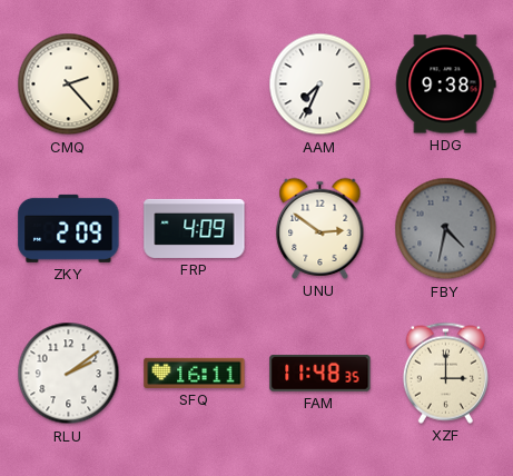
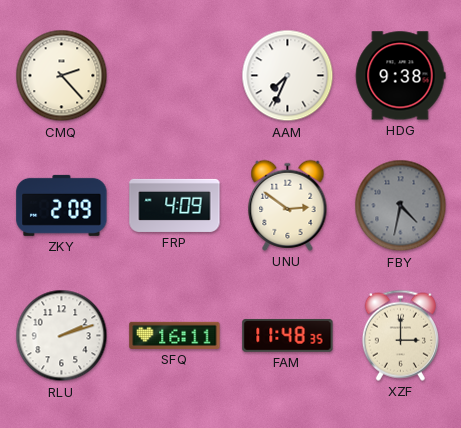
RLU: 2:09 -> 2:12 (62, 336)
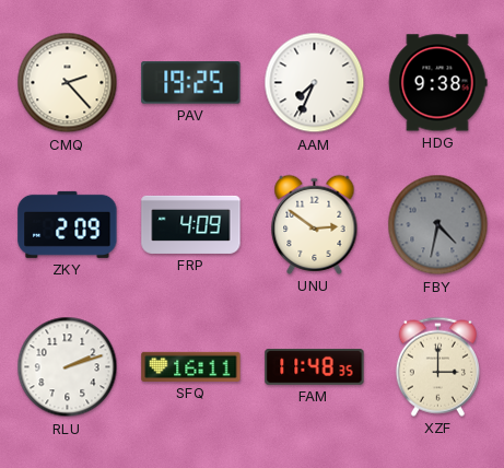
PAV: none -> 19:25 (191, 83)
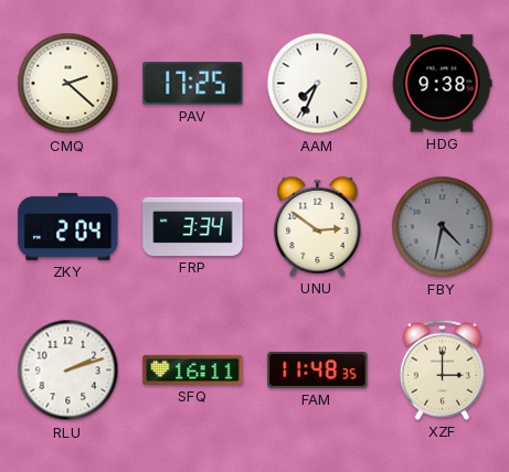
CMQ: 2:23 -> 2:22 (68, 84)
PAV: 19:25 -> 17:25 (193, 84)
ZKY: 2:09 -> 2:04 (68, 226)
FRP: 4:09 -> 3:34 (193, 226)
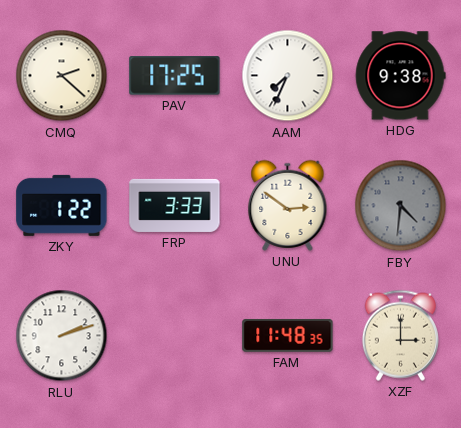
ZKY: 2:04 -> 1:22 (62, 205)
FRP: 3:34 -> 3:33 (175, 205)
FBY: 4:32 -> 4:31 (401, 206)
SFQ: 16:11 -> none (193, 369)
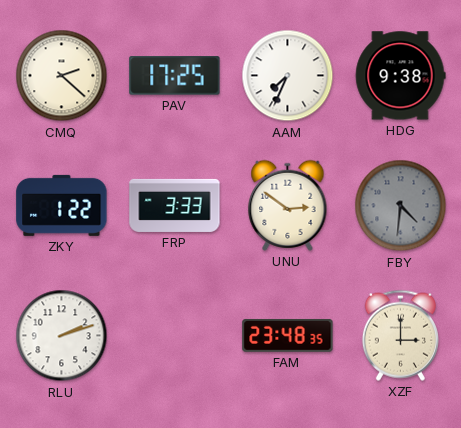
FAM: 11:48 -> 23:48 (288, 336)
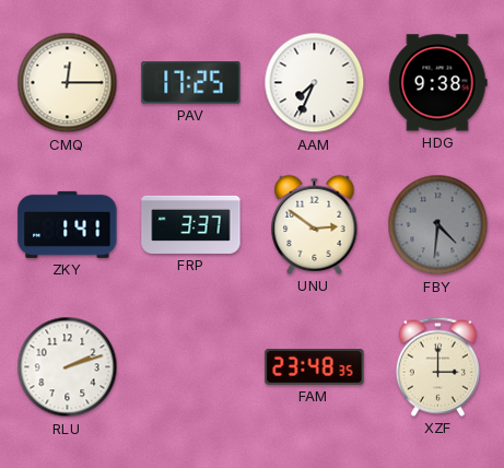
CMQ: 2:22 -> 12:15 (68, 83)
ZKY: 1:22 -> 1:41 (68, 224)
FRP: 3:33 -> 3:37 (191, 224)
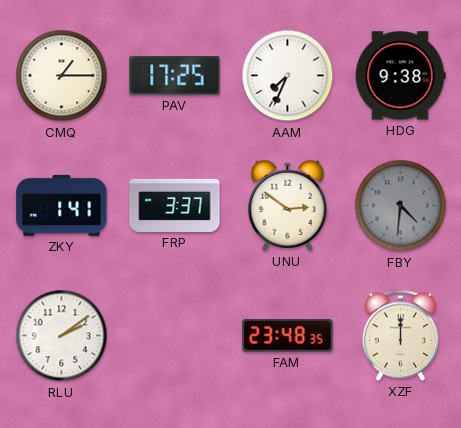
CMQ: 12:15 -> 1:15 (62, 76)
RLU: 2:12 -> 2:09 (62, 336)
XZF: 3:00 -> 12:00 (400, 335)
